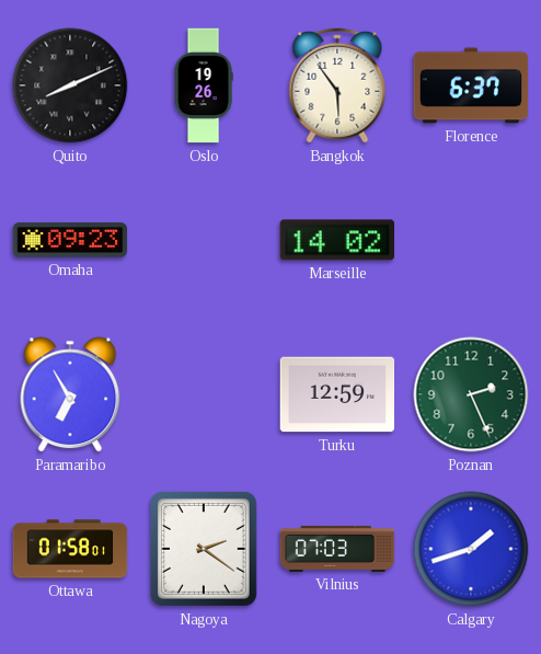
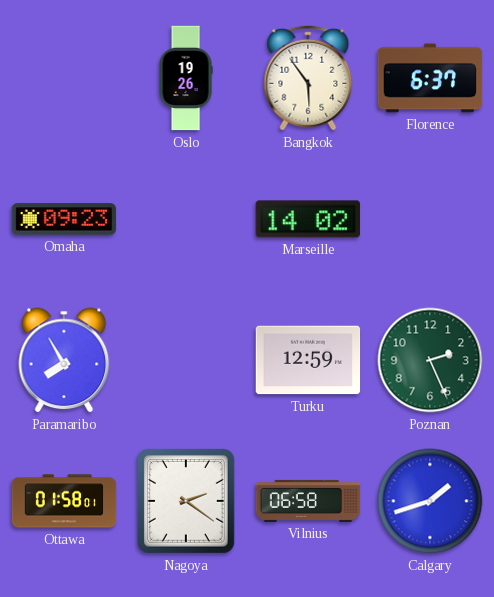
Quito: 8:11 -> none (70, 85)
Paramaribo: 6:55 -> 7:55 (64, 360)
Vilnius: 07:03 -> 06:58 (308, 501)
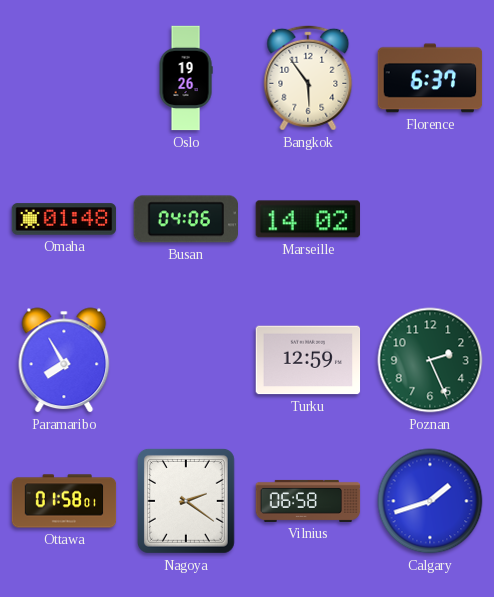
Omaha: 09:23 -> 01:48 (64, 219)
Busan: none -> 04:06 (185, 219)
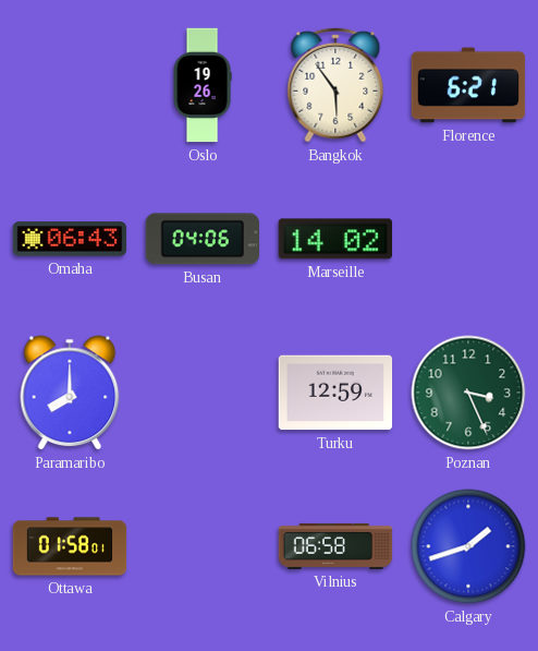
Florence: 6:37 -> 6:21 (468, 85)
Omaha: 01:48 -> 06:43 (70, 239)
Paramaribo: 7:55 -> 8:00 (70, 393)
Poznan: 2:26 -> 3:26 (468, 393)
Nagoya: 2:21 -> none (186, 501)
